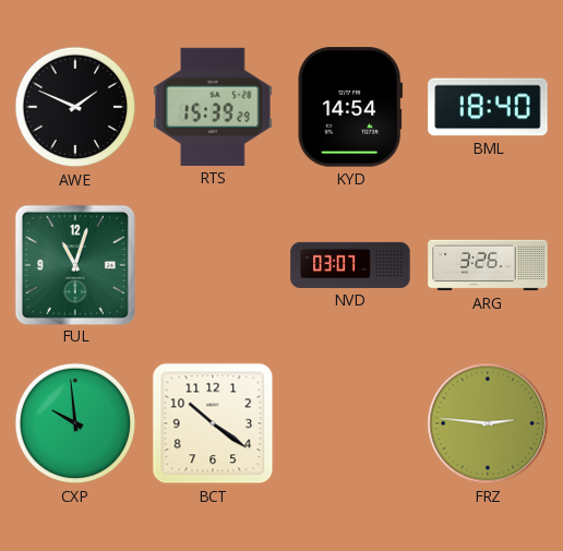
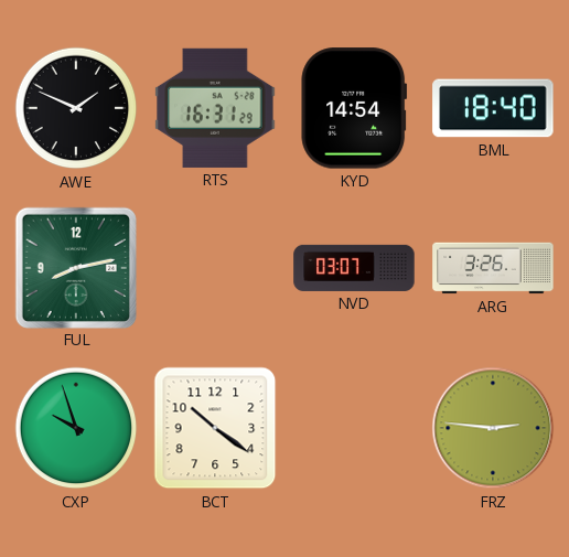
RTS: 15:39 -> 16:31 (215, 108)
FUL: 11:03 -> 8:13 (75, 267)
CXP: 9:59 -> 9:57 (76, 428)
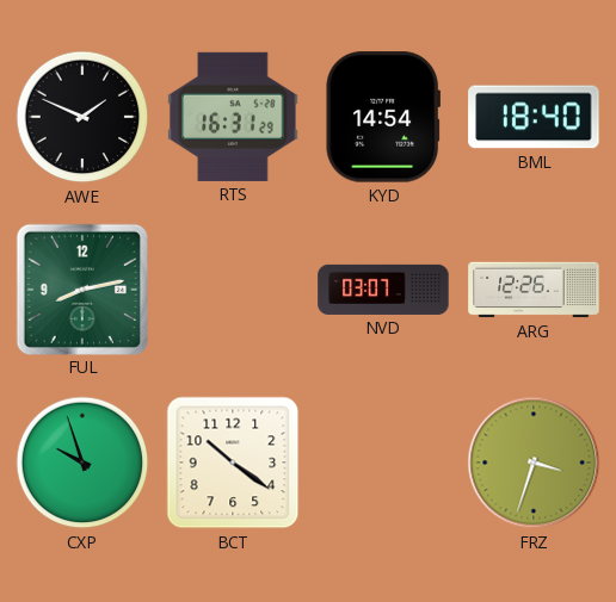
ARG: 3:26 -> 12:26 (534, 290)
FRZ: 2:46 -> 3:33 (534, 463)
